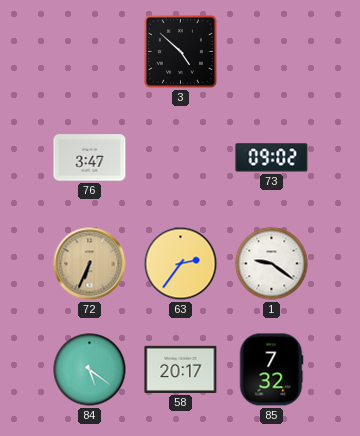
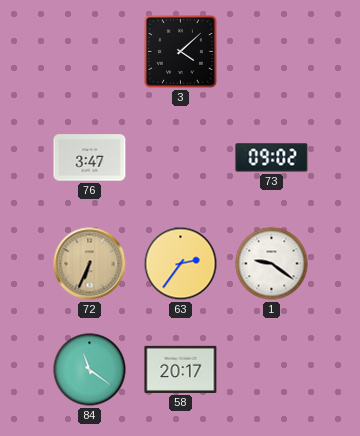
3: 4:52 -> 4:08 (180, 51)
84: 5:21 -> 11:21 (90, 370)
85: 7:32 -> none (271, 370)
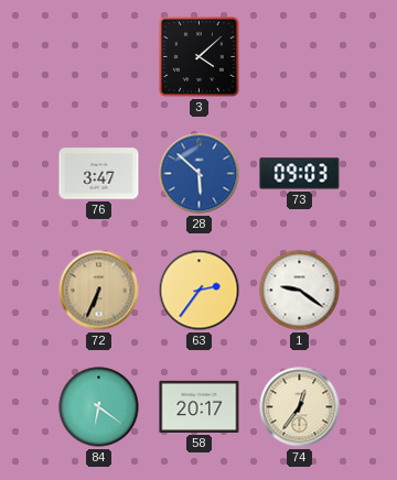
28: none -> 5:52 (200, 174)
73: 09:02 -> 09:03 (300, 174)
84: 11:21 -> 6:21 (99, 407)
74: none -> 12:36 (300, 407)
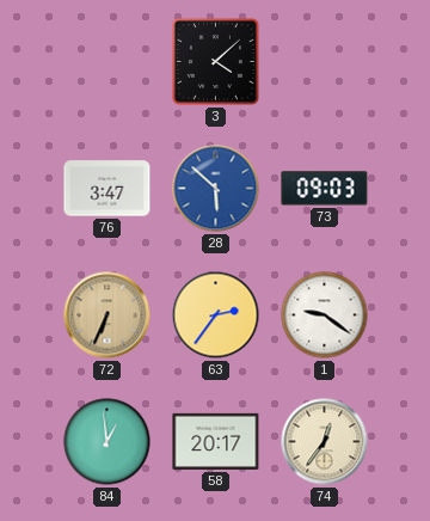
84: 6:21 -> 12:59 (107, 442)
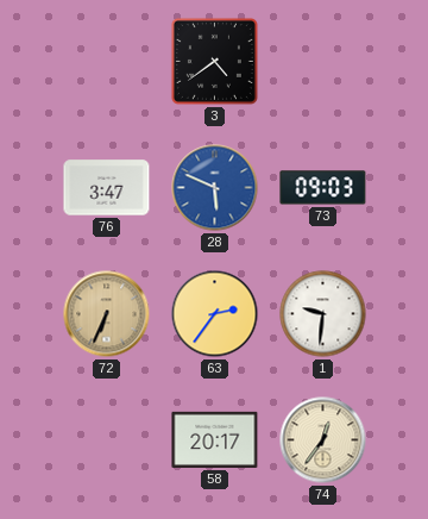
3: 4:08 -> 4:39 (214, 61)
28: 5:52 -> 5:49 (215, 188)
1: 9:21 -> 9:31 (323, 314)
84: 12:59 -> none (107, 442)
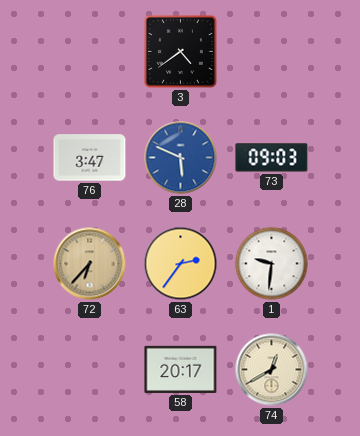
72: 6:34 -> 6:37 (90, 264)
74: 12:36 -> 12:40 (272, 370)
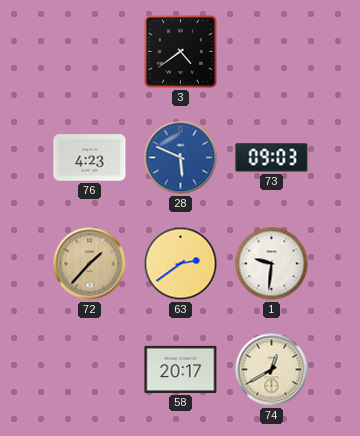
76: 3:47 -> 4:23 (90, 158)
72: 6:37 -> 1:37 (90, 264)
63: 2:36 -> 2:39 (181, 264)
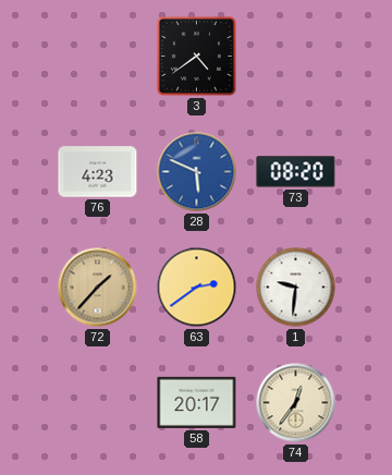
73: 09:03 -> 08:20 (296, 172)
74: 12:40 -> 12:36 (296, 403)
